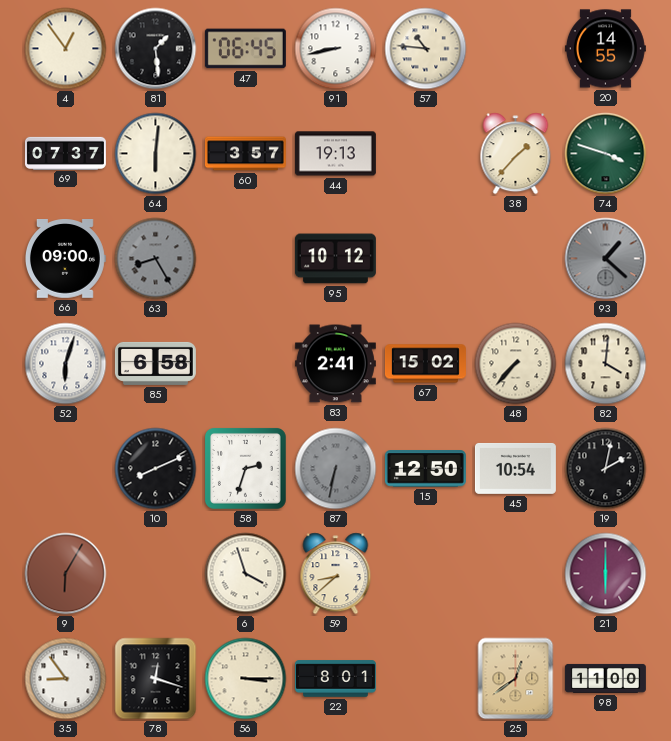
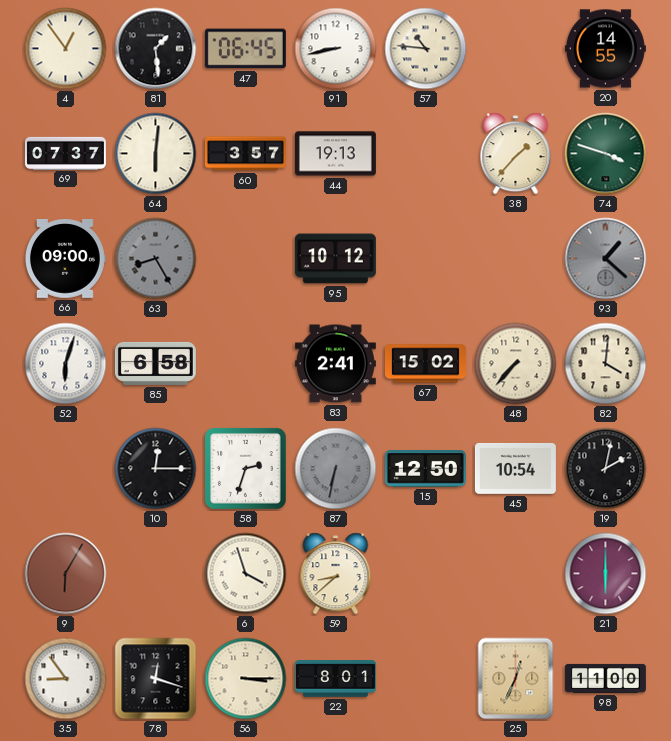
10: 8:11 -> 12:15 (156, 469)
25: 12:39 -> 12:34 (516, 679)
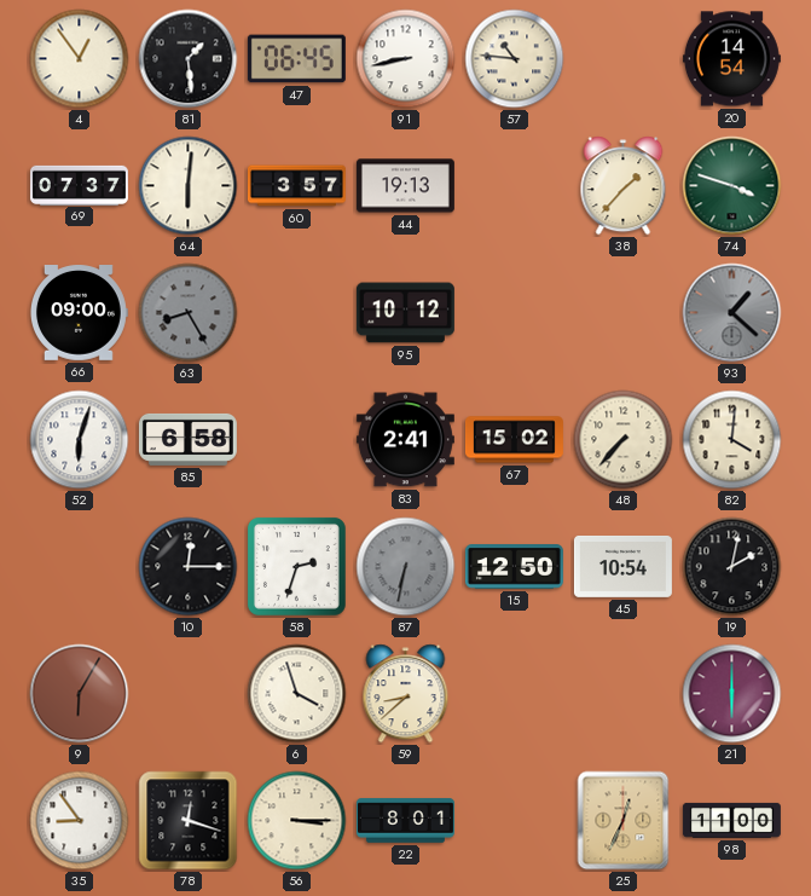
20: 14:55 -> 14:54 (731, 59)
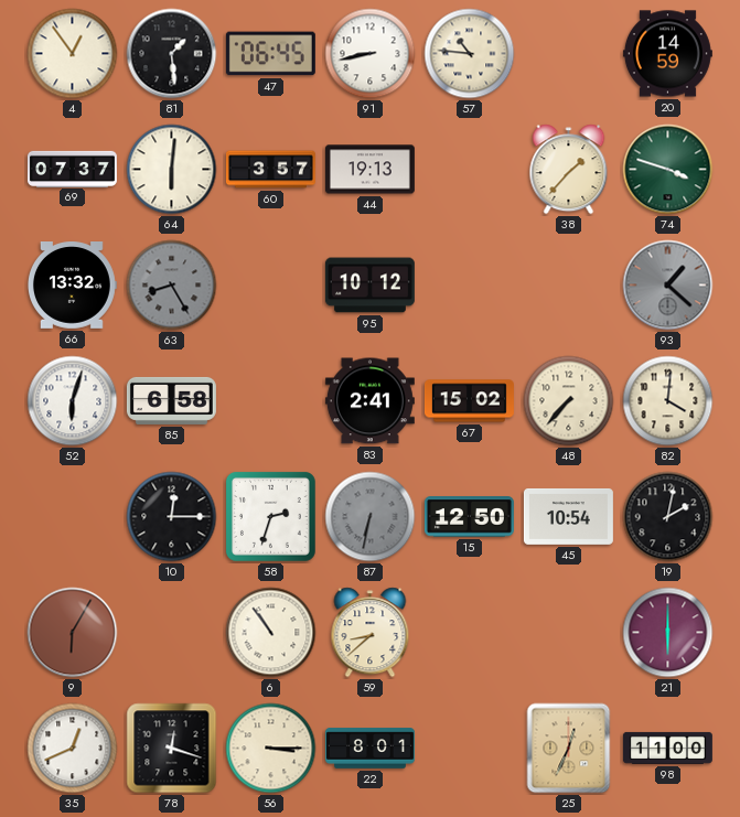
20: 14:54 -> 14:59 (667, 54)
66: 09:00 -> 13:32 (72, 286)
6: 3:57 -> 10:54 (271, 633)
35: 8:54 -> 12:41 (73, 749)
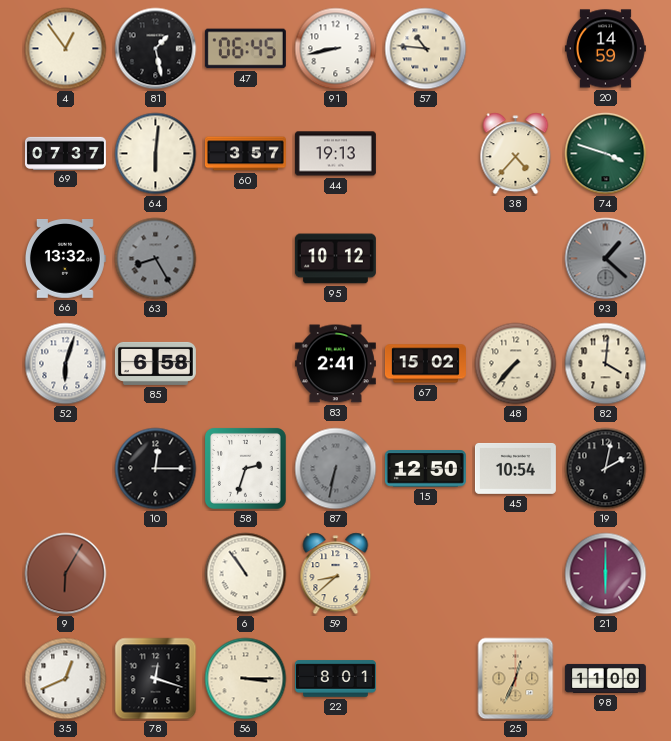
81: 1:29 -> 1:28 (156, 49)
38: 1:37 -> 4:37 (516, 154)
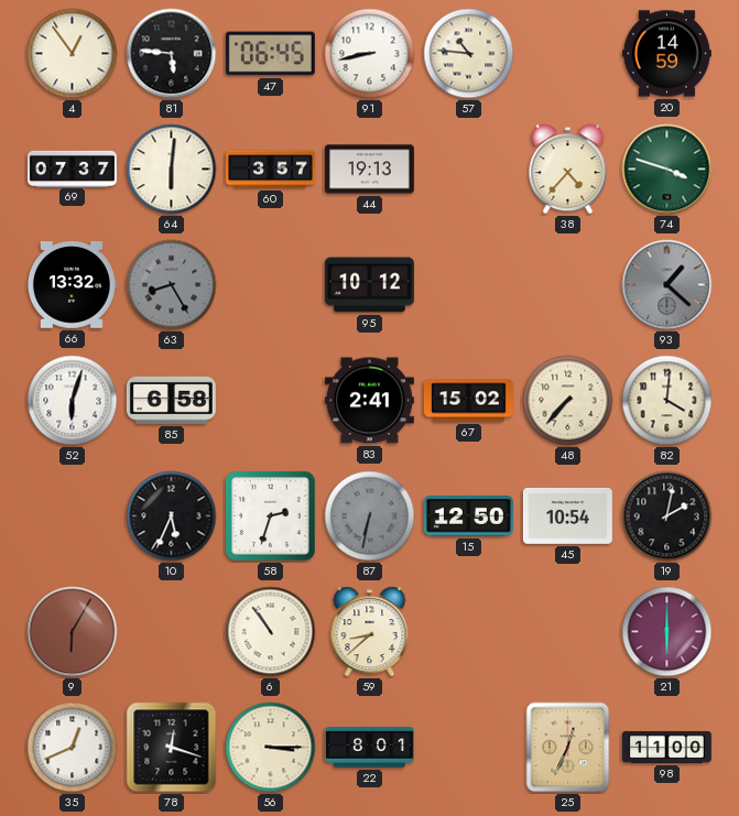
81: 1:28 -> 5:46 (172, 54)
10: 12:15 -> 5:34 (172, 516)
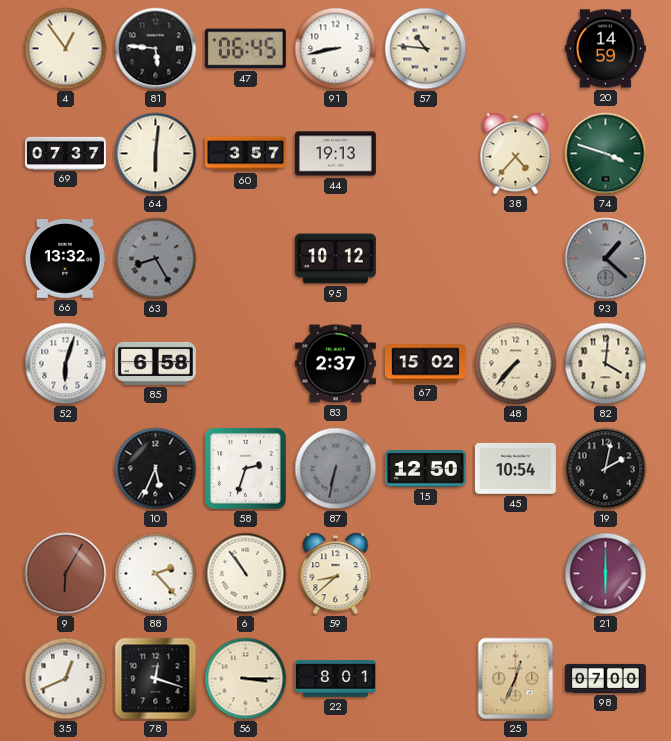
83: 2:41 -> 2:37 (335, 364)
88: none -> 2:23 (156, 574)
98: 11:00 -> 07:00 (605, 678)
